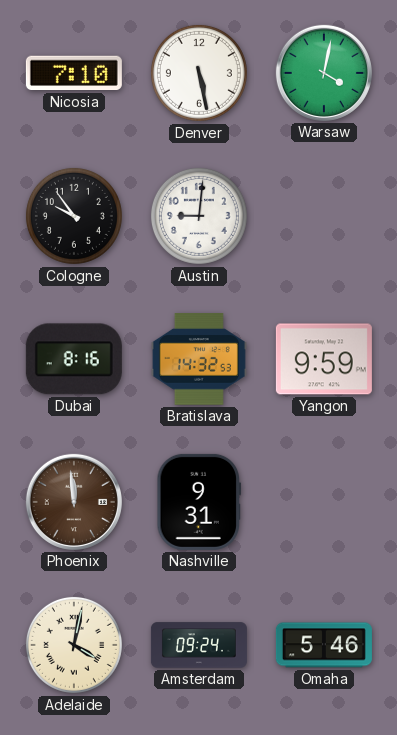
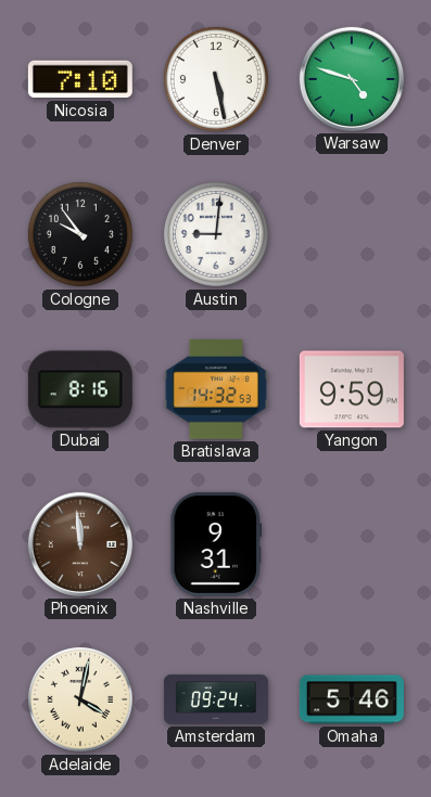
Warsaw: 4:02 -> 4:48 (352, 79)
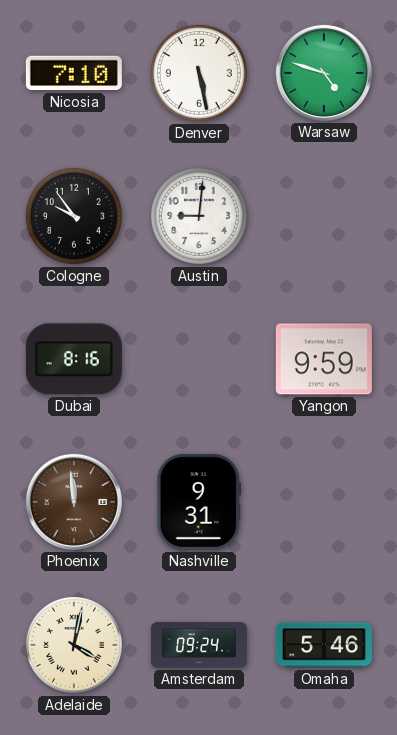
Bratislava: 14:32 -> none (216, 389)
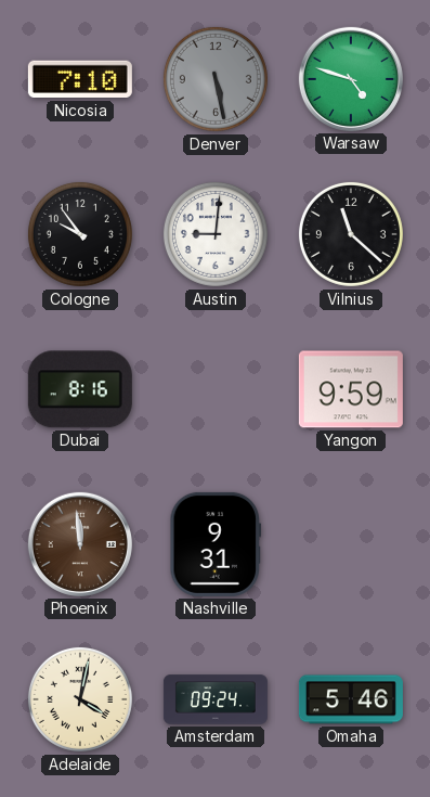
Denver dial: white -> grey (216, 79)
Vilnius: none -> 11:22 (351, 234)
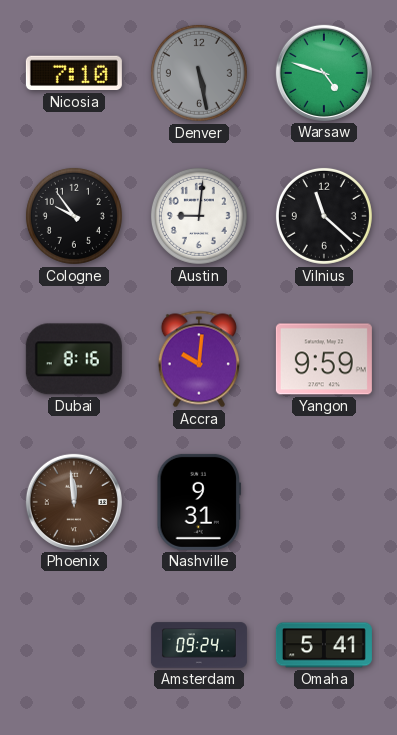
Accra: none -> 10:01 (199, 359)
Adelaide: 4:02 -> none (80, 699)
Omaha: 5:46 -> 5:41 (324, 645)
